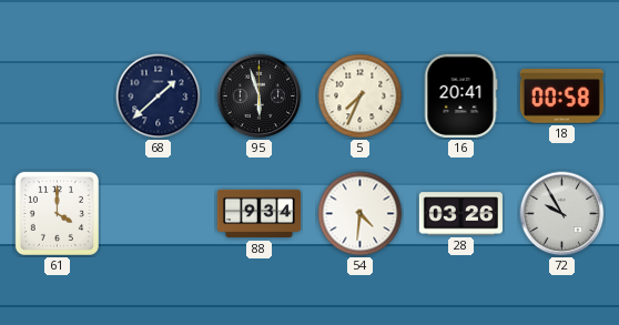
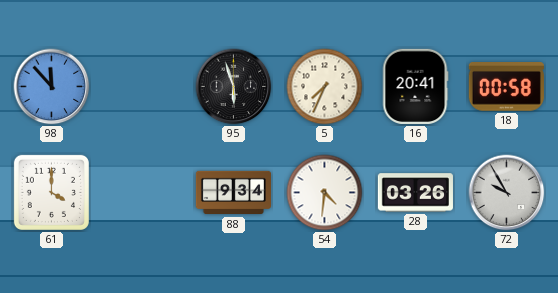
98: none -> 11:53 (52, 87)
68: 1:38 -> none (159, 97)
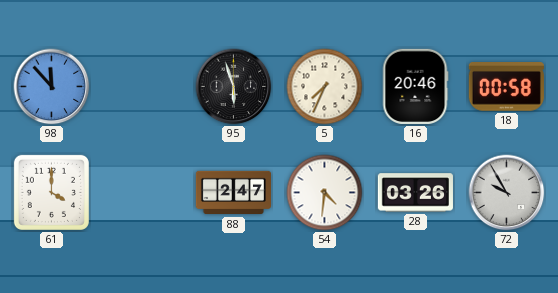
16: 20:41 -> 20:46 (415, 86)
88: 9:34 -> 2:47 (233, 193)
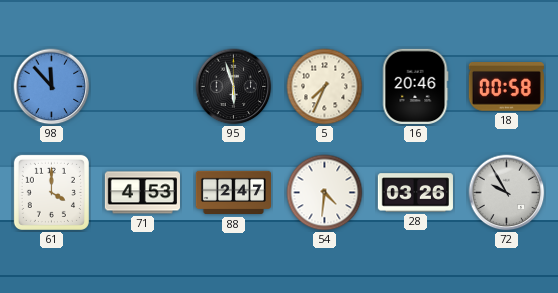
71: none -> 4:53 (142, 193)
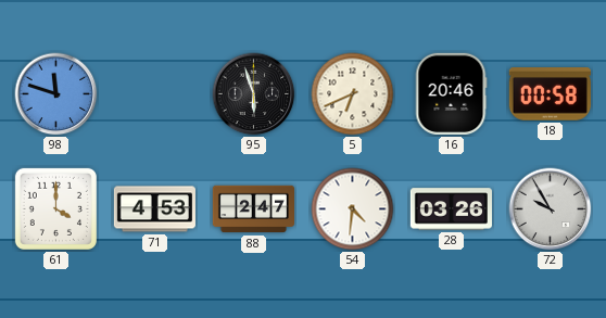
98: 11:53 -> 11:48 (56, 94)
5: 7:34 -> 6:41 (353, 94)
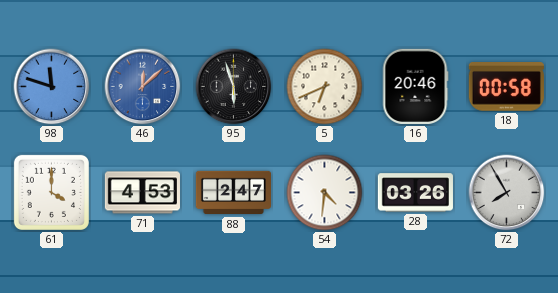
46: none -> 12:08 (143, 87)
72: 9:55 -> 7:55 (507, 193)
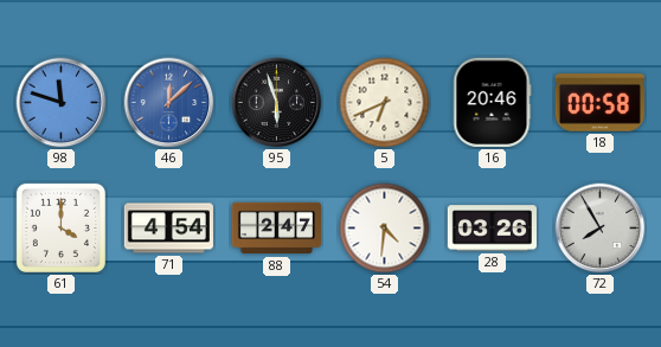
71: 4:53 -> 4:54 (168, 229)
